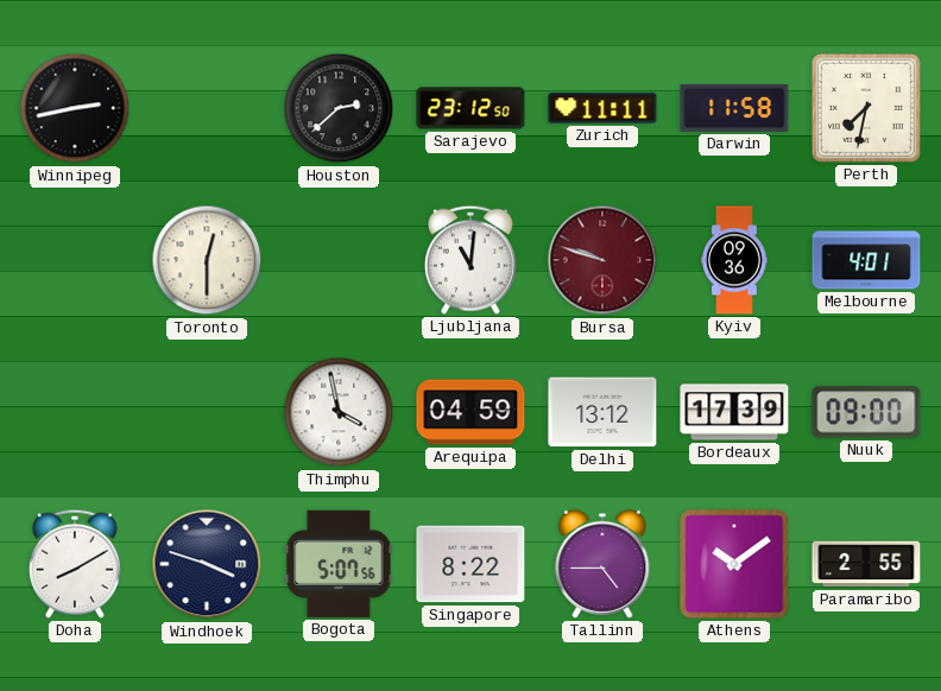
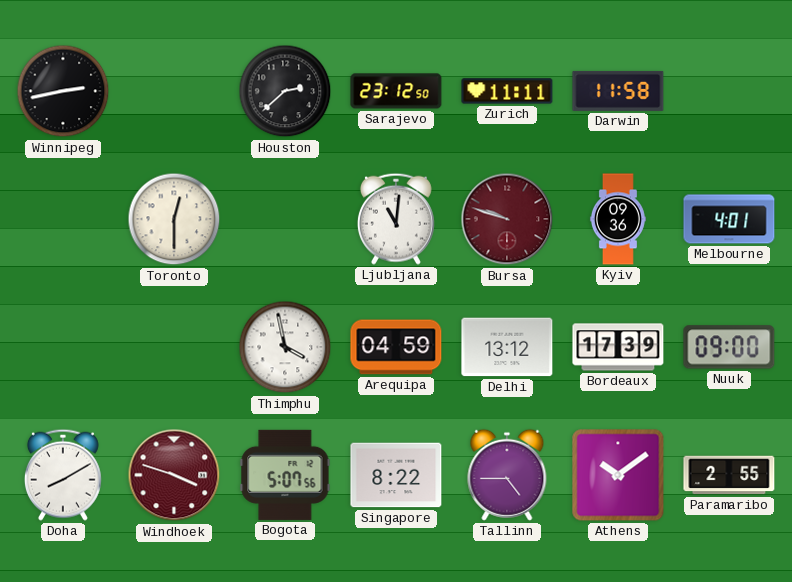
Perth: 7:32 -> none (866, 108)
Windhoek dial: navy -> burgundy (174, 475)
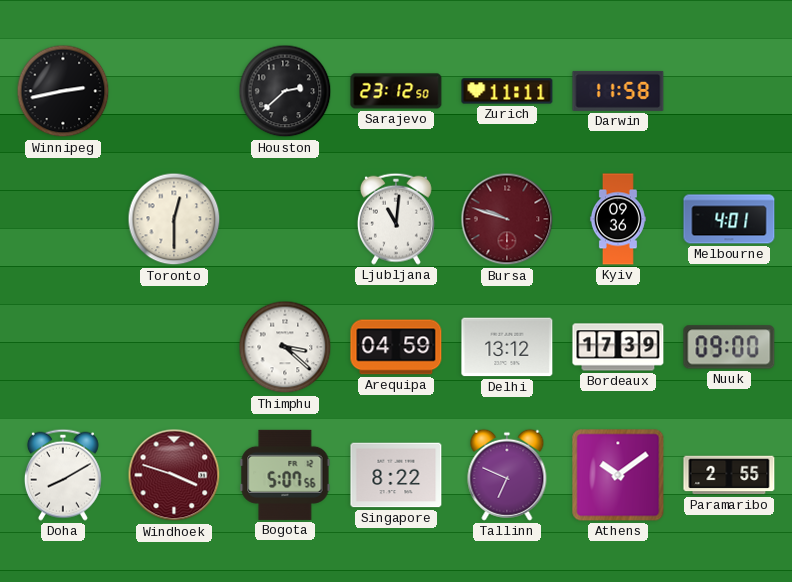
Thimphu: 3:58 -> 3:22 (285, 347)
Tallinn: 4:45 -> 6:49 (507, 475)
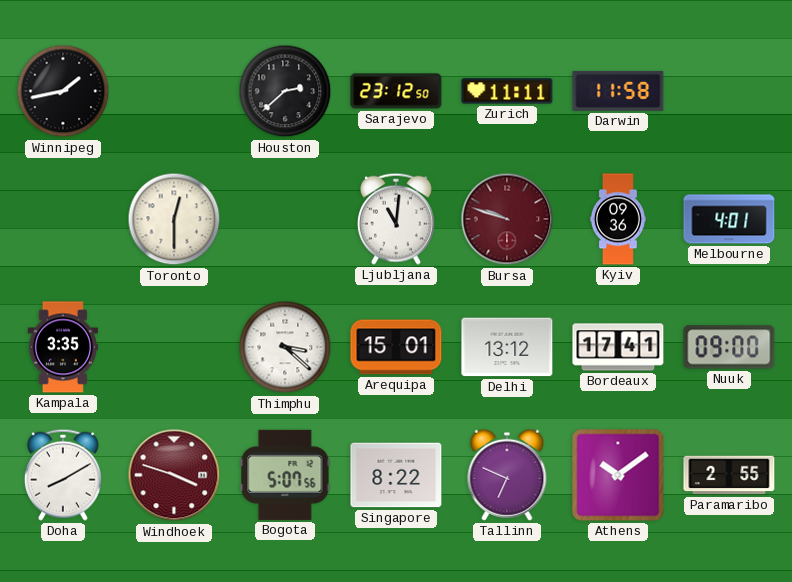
Winnipeg: 2:43 -> 1:43 (63, 91)
Kampala: none -> 3:35 (63, 347)
Arequipa: 04:59 -> 15:01 (396, 347)
Bordeaux: 17:39 -> 17:41 (618, 347)
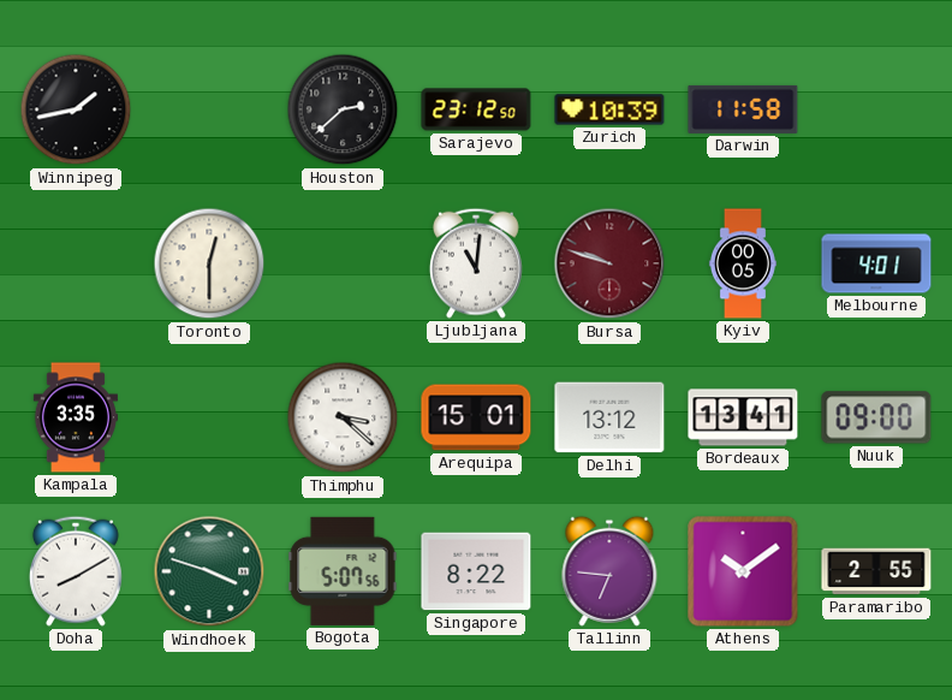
Zurich: 11:11 -> 10:39 (609, 109)
Kyiv: 09:36 -> 00:05 (743, 263)
Bordeaux: 17:41 -> 13:41 (743, 417)
Windhoek dial: burgundy -> green (209, 571)
Tallinn: 6:49 -> 6:46 (609, 571)
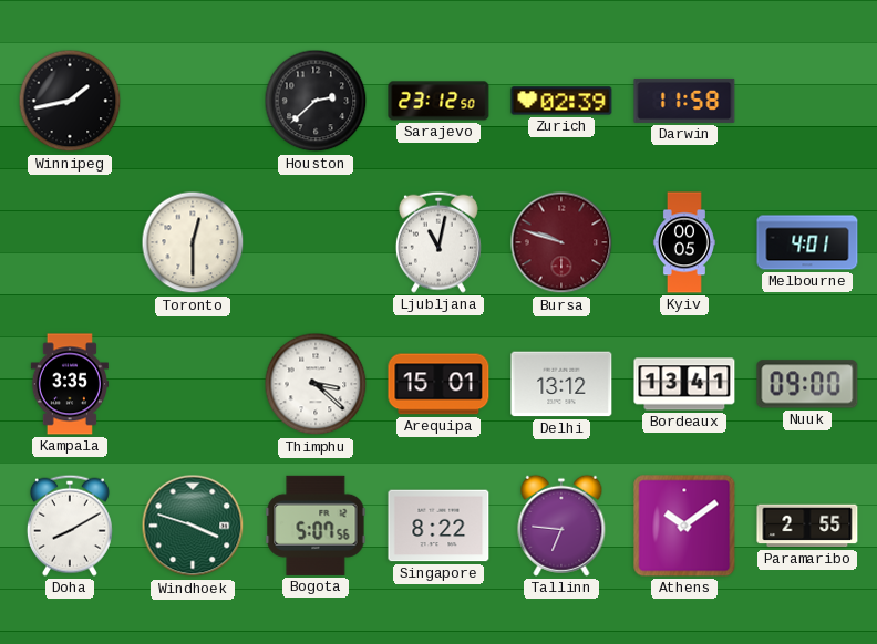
Zurich: 10:39 -> 02:39 (561, 101)
Ljubljana: 11:01 -> 11:02 (438, 242)
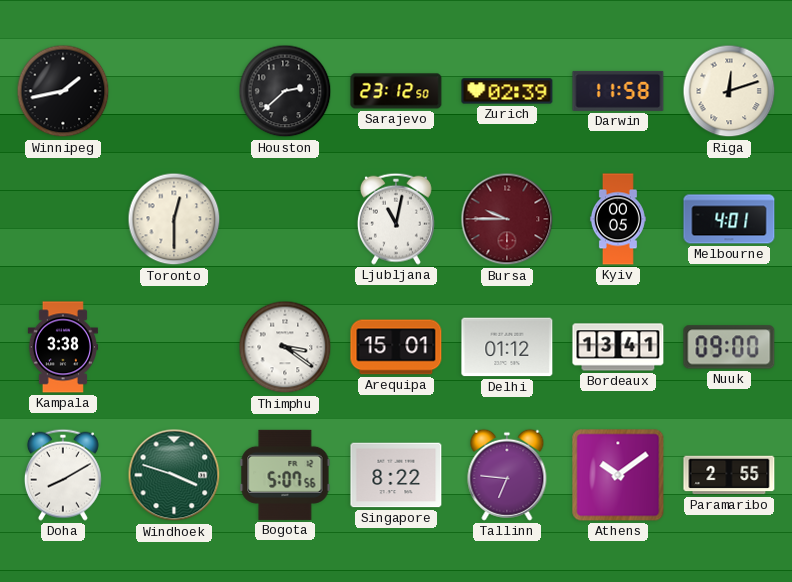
Riga: none -> 12:12 (729, 91)
Bursa: 9:48 -> 9:45 (507, 219)
Kampala: 3:35 -> 3:38 (63, 347)
Thimphu: 3:22 -> 3:21 (285, 347)
Delhi: 13:12 -> 01:12 (507, 347)
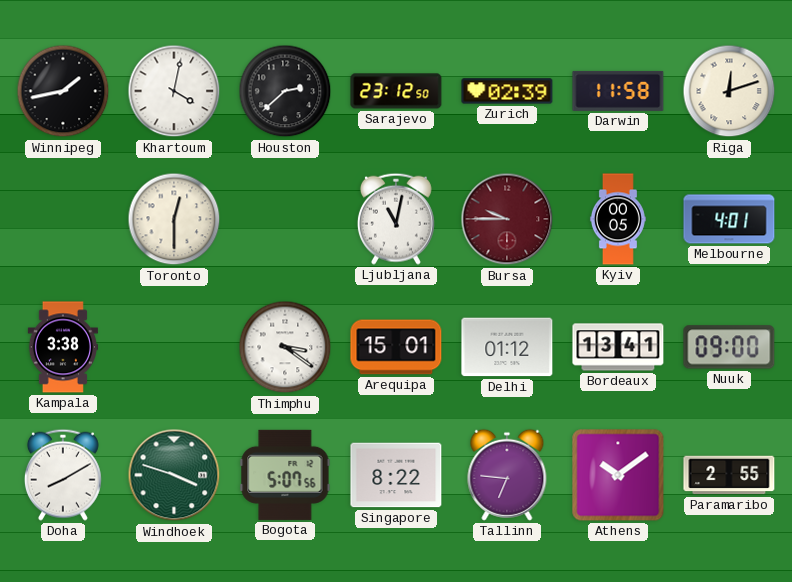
Khartoum: none -> 4:02 (174, 91)
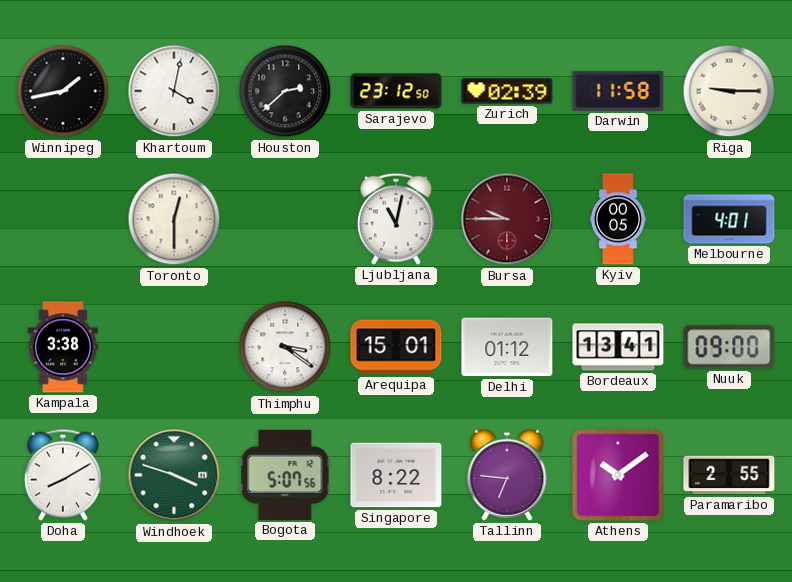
Riga: 12:12 -> 9:15 (729, 91)
